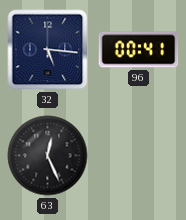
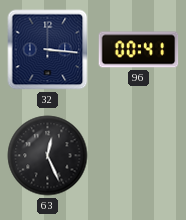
32: 5:16 -> 3:16 (48, 50)
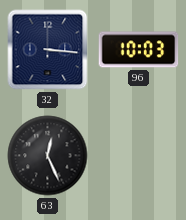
96: 00:41 -> 10:03 (139, 50)
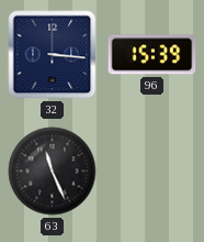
96: 10:03 -> 15:39 (152, 55)
63: 12:26 -> 11:26 (53, 172)
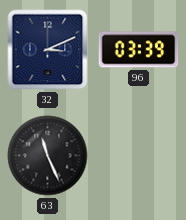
32: 3:16 -> 3:11 (48, 50)
96: 15:39 -> 03:39 (139, 50)
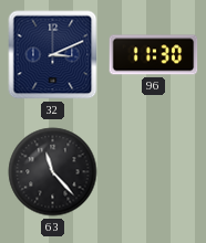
96: 03:39 -> 11:30 (154, 55)
63: 11:26 -> 11:23 (53, 172)
